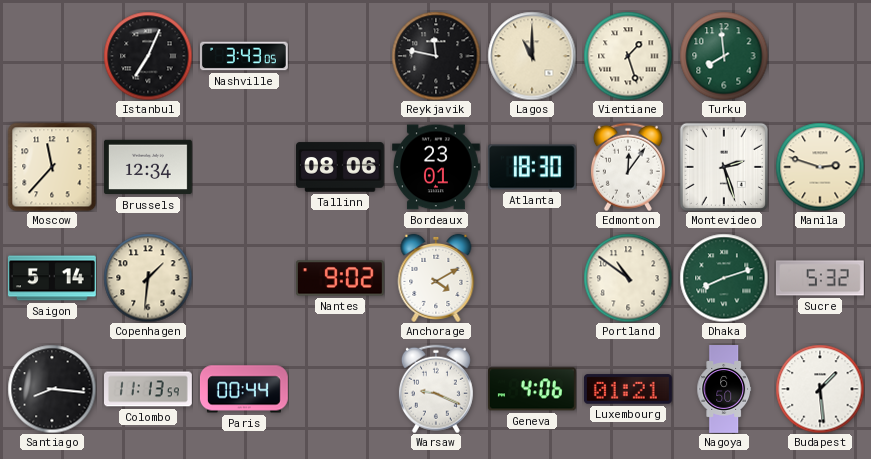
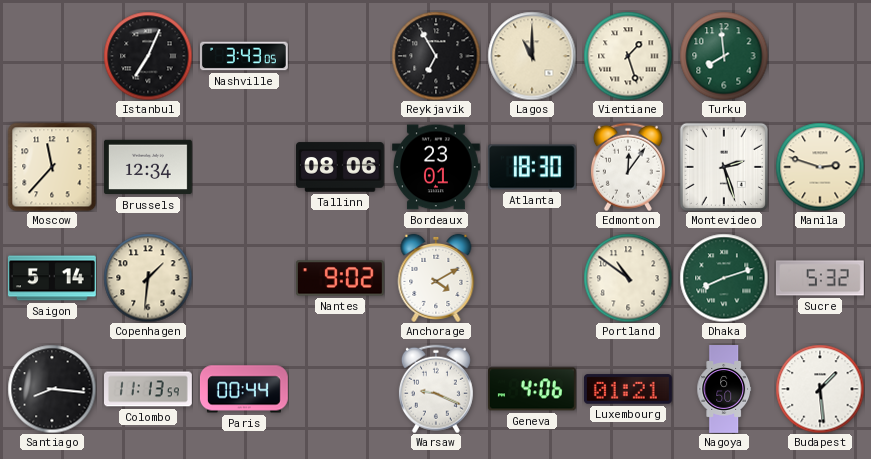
Reykjavik: 11:47 -> 6:55 (436, 56)
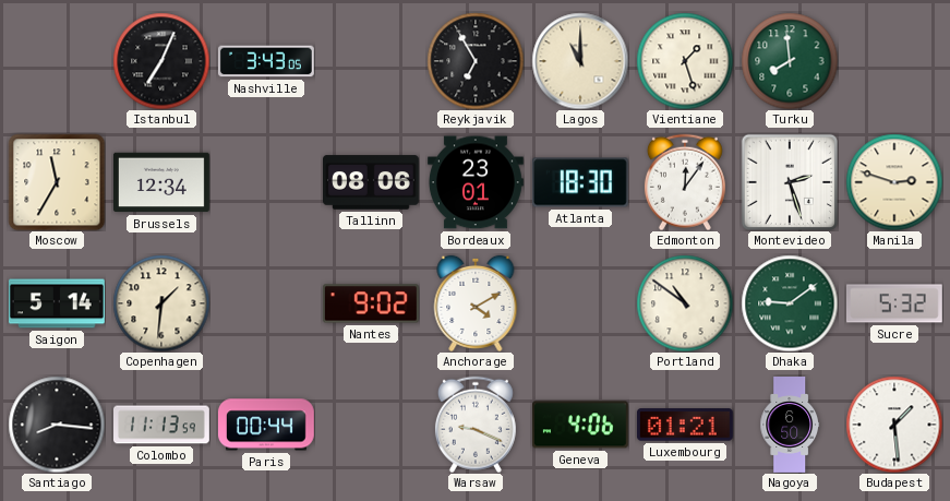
Moscow: 11:37 -> 11:35 (57, 182)
Dhaka: 8:12 -> 9:09 (790, 303)
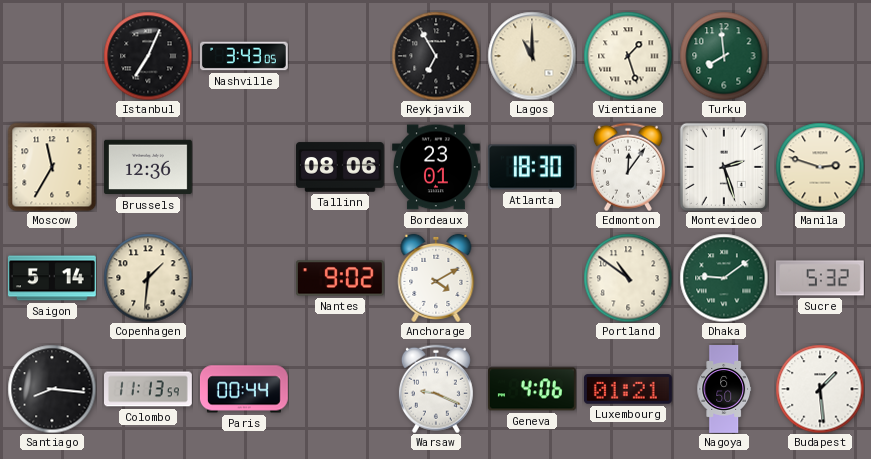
Brussels: 12:34 -> 12:36 (148, 167)
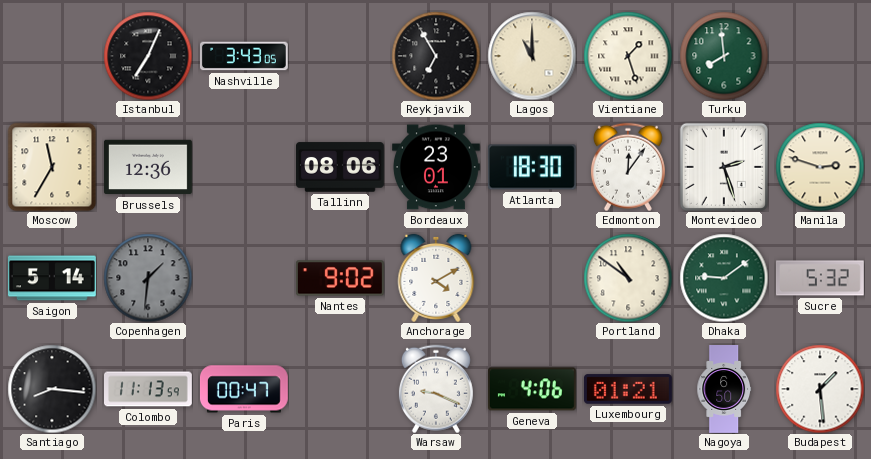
Copenhagen dial: cream -> grey (148, 278)
Paris: 00:44 -> 00:47 (244, 389)
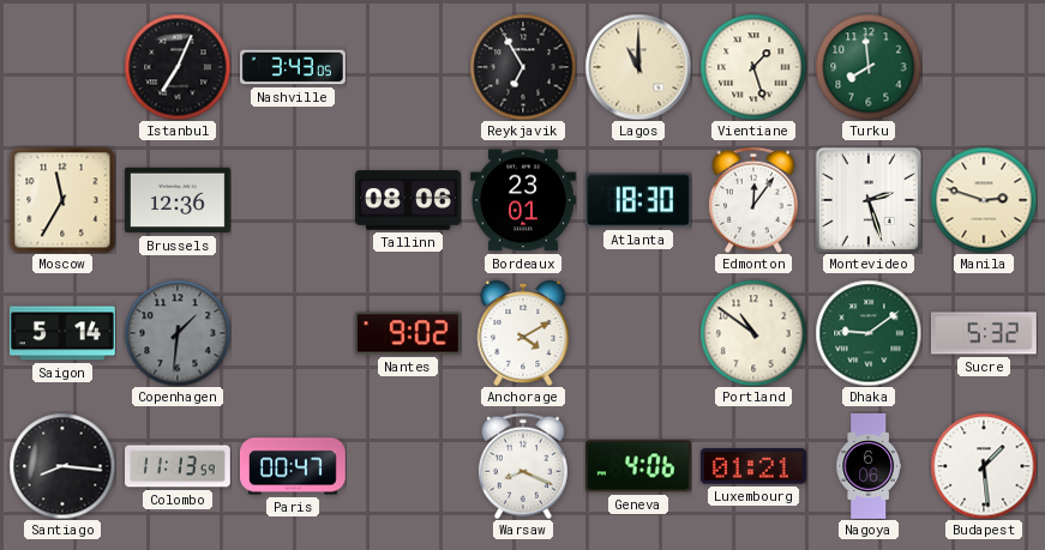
Warsaw: 9:19 -> 8:19 (523, 466)
Nagoya: 6:50 -> 6:06 (869, 466)
